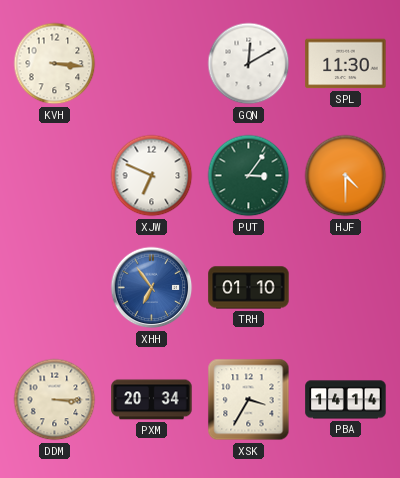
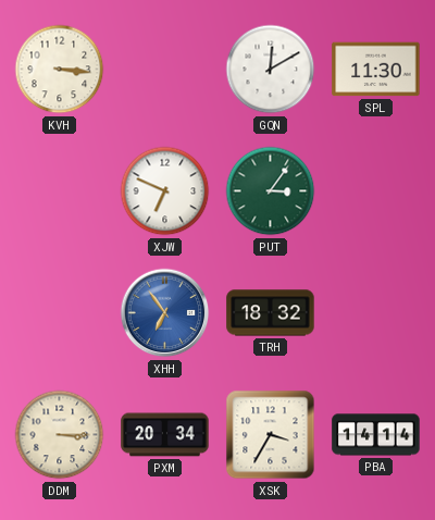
HJF: 4:30 -> none (346, 176)
TRH: 01:10 -> 18:32 (271, 313)
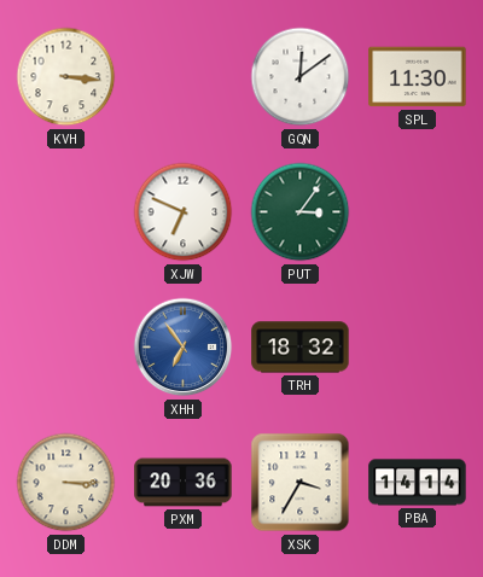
GQN: 12:10 -> 12:09 (301, 77)
PXM: 20:34 -> 20:36 (184, 483)
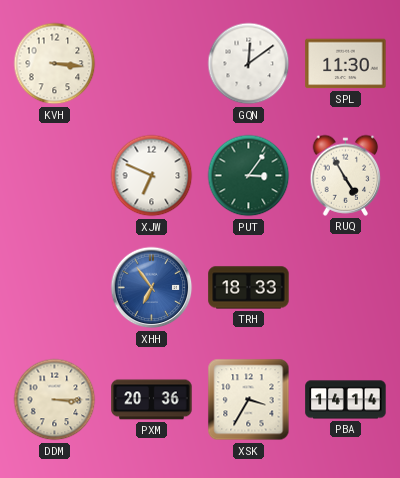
RUQ: none -> 4:55 (346, 175)
TRH: 18:32 -> 18:33 (249, 288)
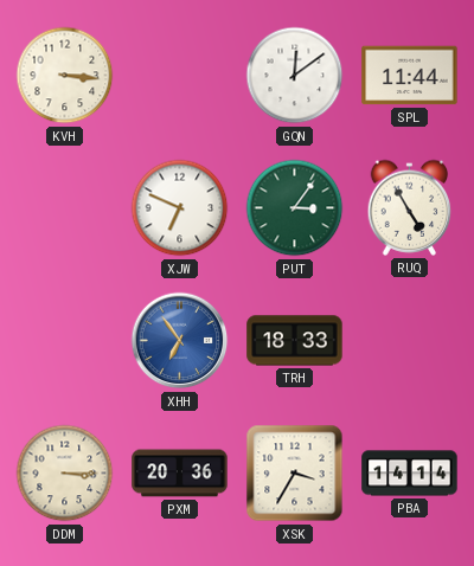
SPL: 11:30 -> 11:44 (410, 76)
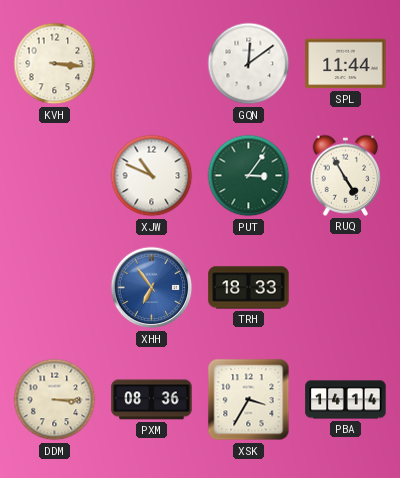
XJW: 6:49 -> 10:49 (152, 176)
PXM: 20:36 -> 08:36 (152, 400)
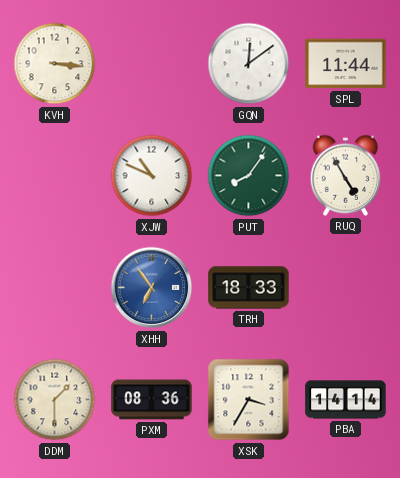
PUT: 3:06 -> 8:06 (249, 176)
DDM: 3:15 -> 1:30 (55, 400)
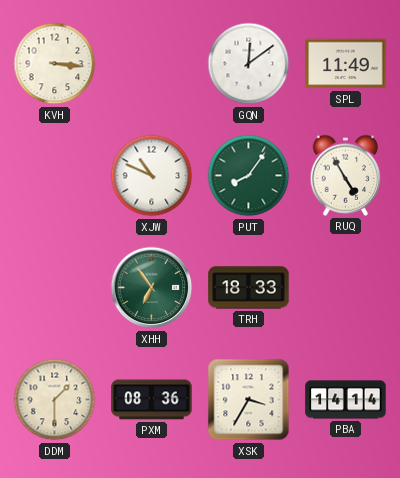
SPL: 11:44 -> 11:49 (346, 64)
XHH dial: blue -> green (152, 288)
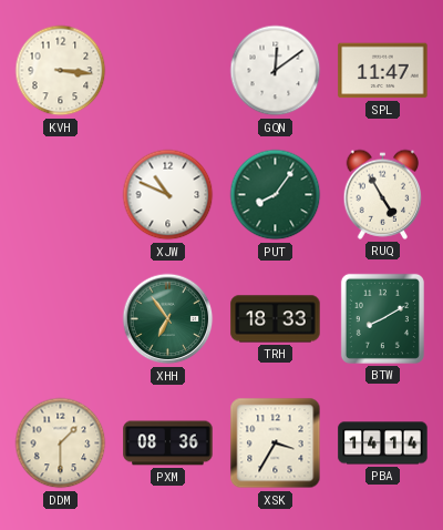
SPL: 11:49 -> 11:47 (383, 71)
BTW: none -> 8:10 (382, 318)
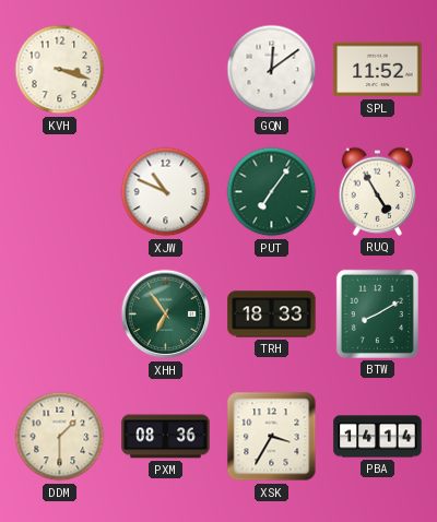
KVH: 3:16 -> 3:18 (60, 70)
SPL: 11:47 -> 11:52 (378, 70)
PUT: 8:06 -> 7:06 (272, 192)
